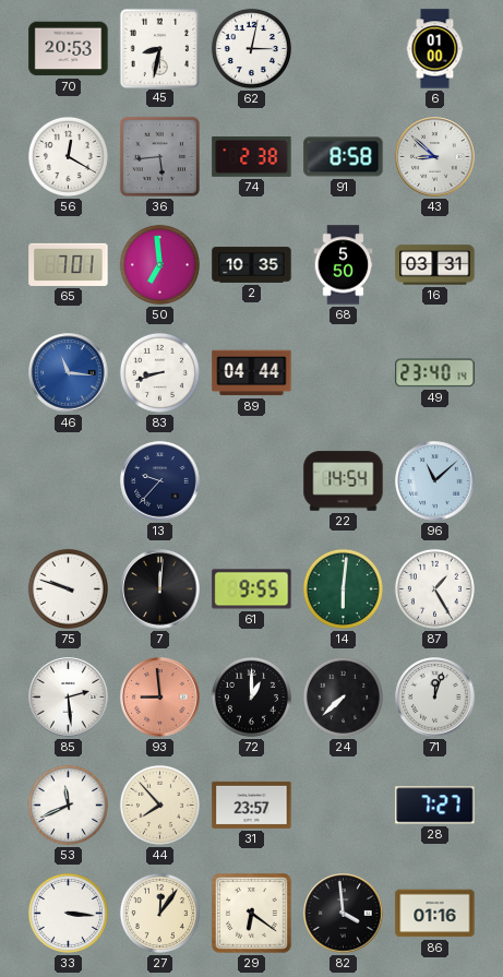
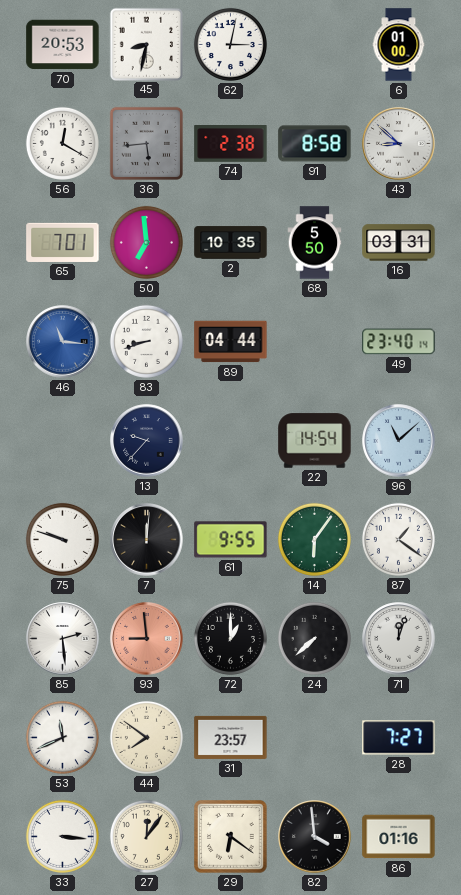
14: 6:01 -> 6:06 (314, 539)
87: 1:25 -> 1:21 (398, 539)
44: 7:53 -> 7:51 (146, 737)
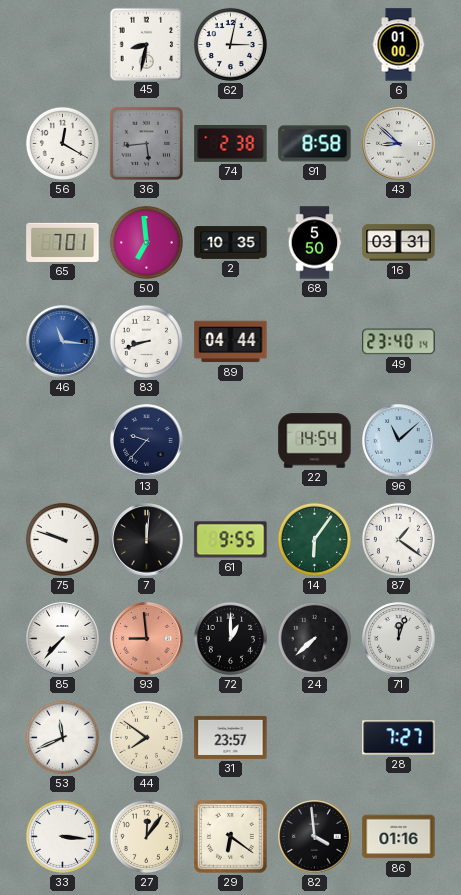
70: 20:53 -> none (63, 45)
85: 2:29 -> 7:37 (63, 639)
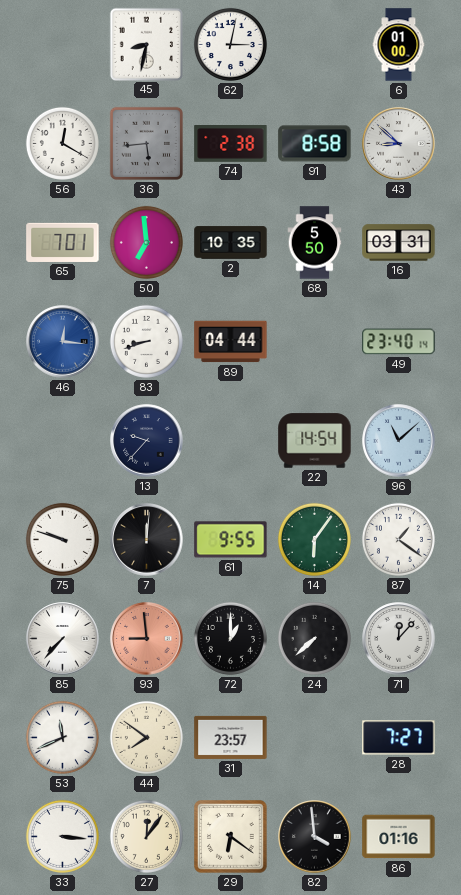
46: 11:16 -> 12:16 (63, 342)
71: 12:03 -> 12:07 (399, 639)
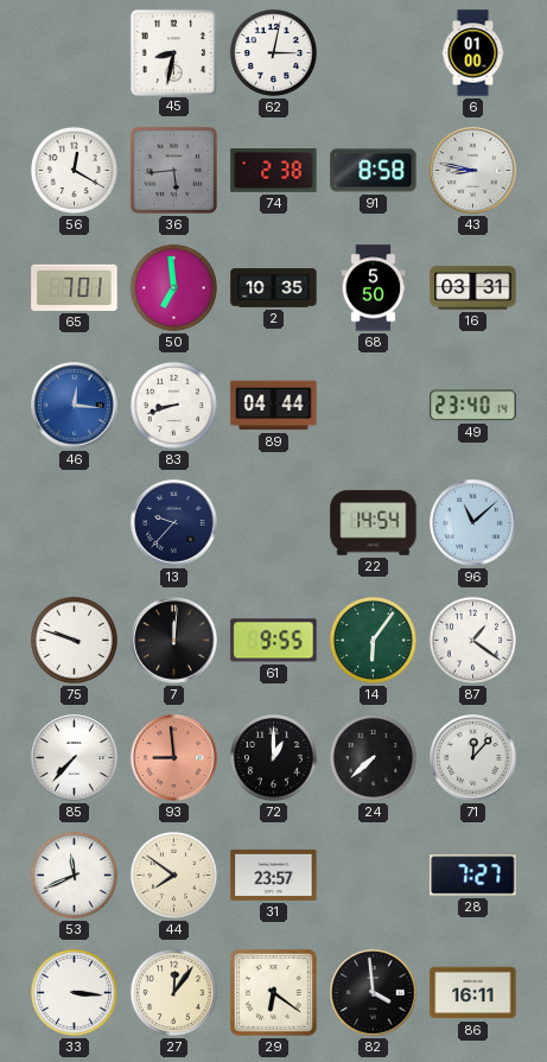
43: 8:52 -> 8:47 (473, 171)
86: 01:16 -> 16:11 (473, 993)
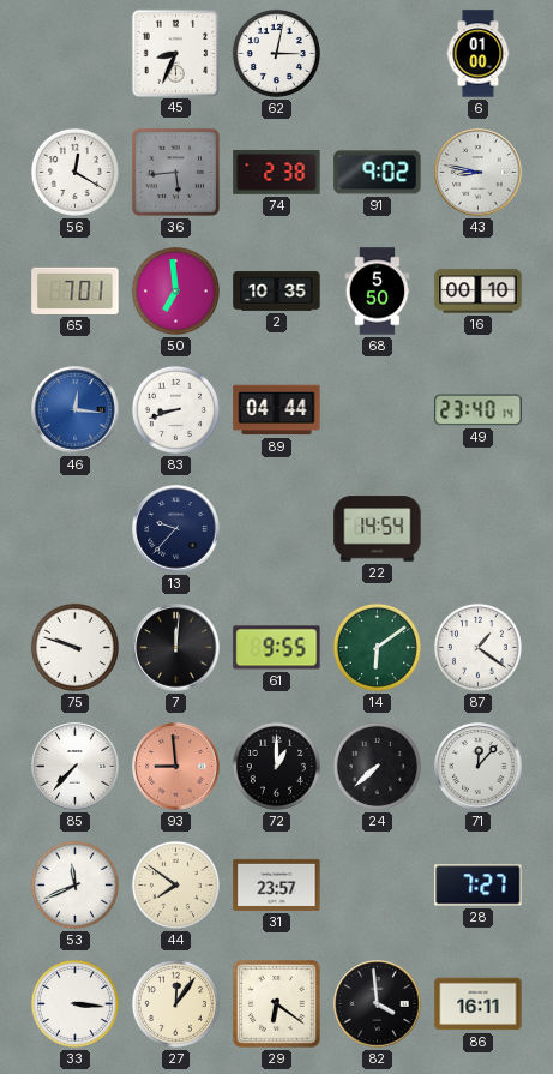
45: 8:32 -> 8:34 (175, 53)
91: 8:58 -> 9:02 (378, 173)
16: 03:31 -> 00:10 (479, 292)
96: 11:08 -> none (473, 523)
14: 6:06 -> 6:09 (377, 647)
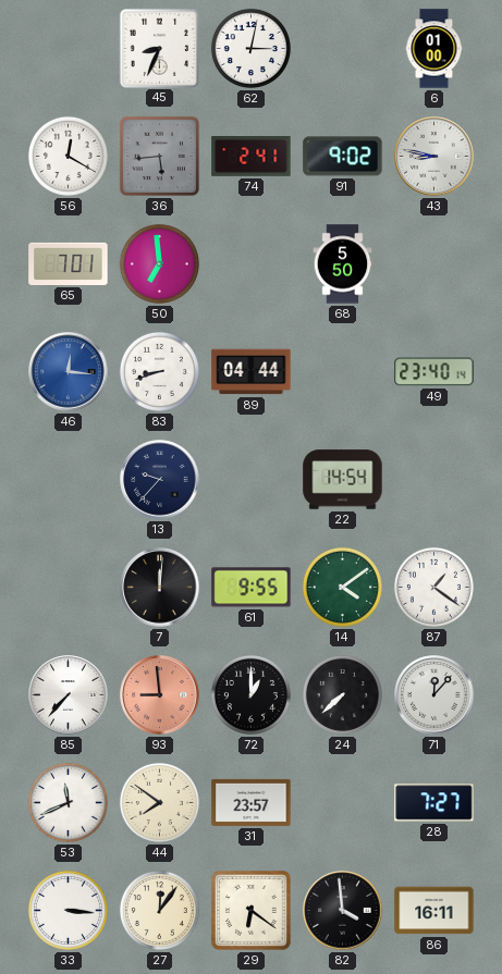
74: 2:38 -> 2:41 (252, 157)
2: 10:35 -> none (277, 292)
16: 00:10 -> none (479, 292)
75: 9:48 -> none (74, 647)
14: 6:09 -> 4:09 (342, 587)
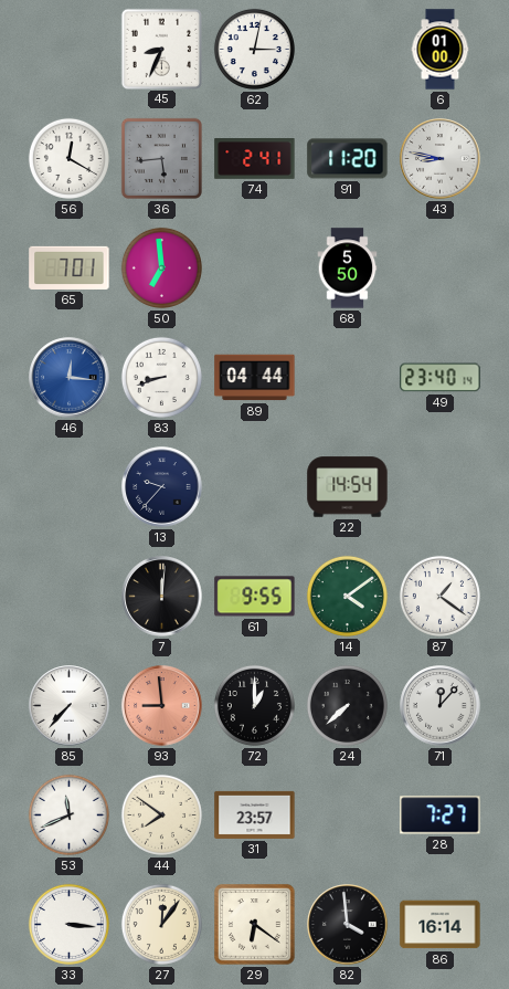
91: 9:02 -> 11:20 (348, 159)
86: 16:11 -> 16:14 (441, 925)
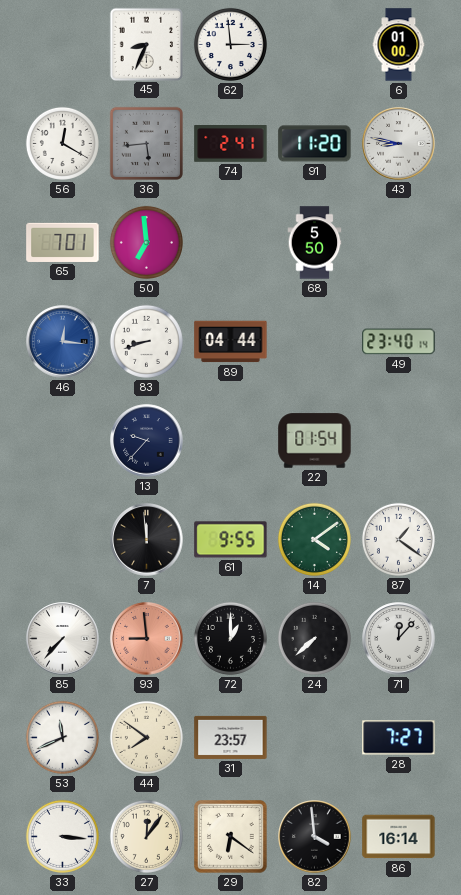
62: 3:02 -> 2:59 (230, 44)
22: 14:54 -> 01:54 (315, 441)
7: 12:01 -> 11:59 (147, 540)
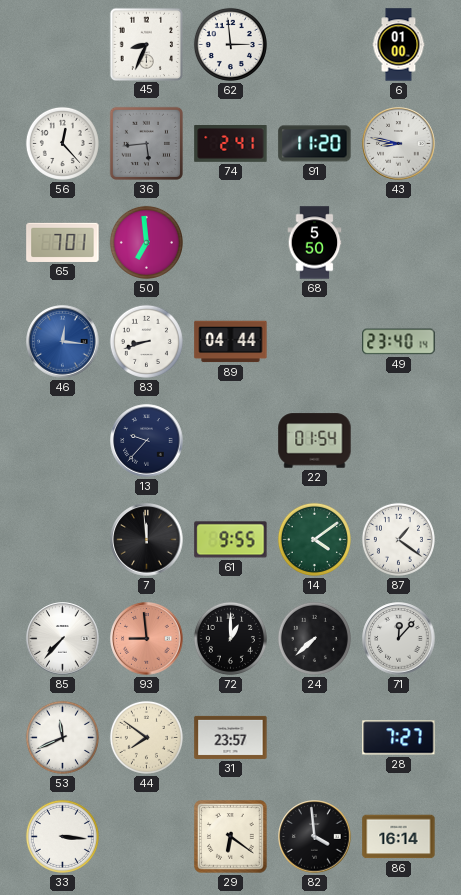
56: 12:20 -> 12:23 (62, 143)
27: 12:06 -> none (146, 836)
